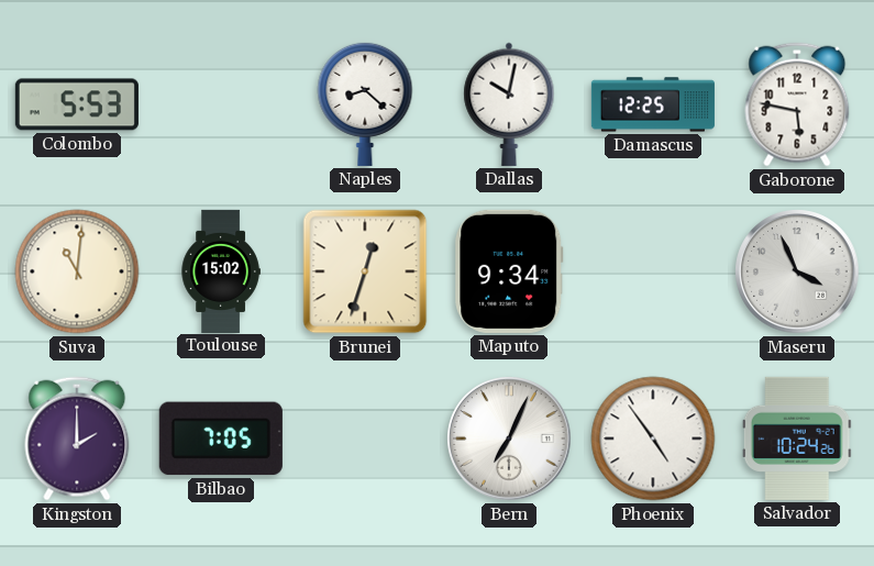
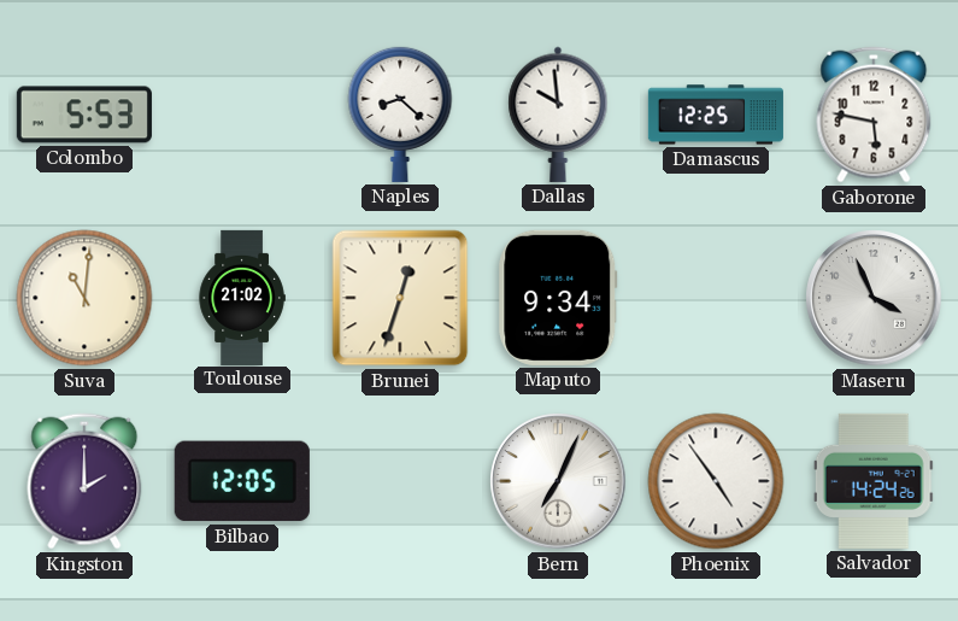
Dallas: 10:02 -> 9:59 (558, 115)
Toulouse: 15:02 -> 21:02 (242, 297)
Bilbao: 7:05 -> 12:05 (242, 481)
Salvador: 10:24 -> 14:24 (874, 481)
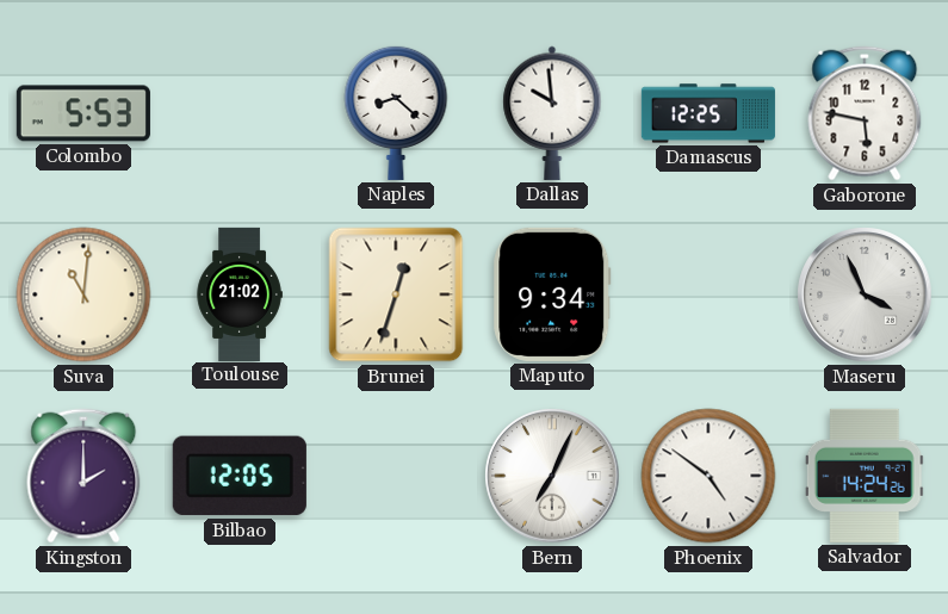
Phoenix: 4:54 -> 4:51 (708, 476)
